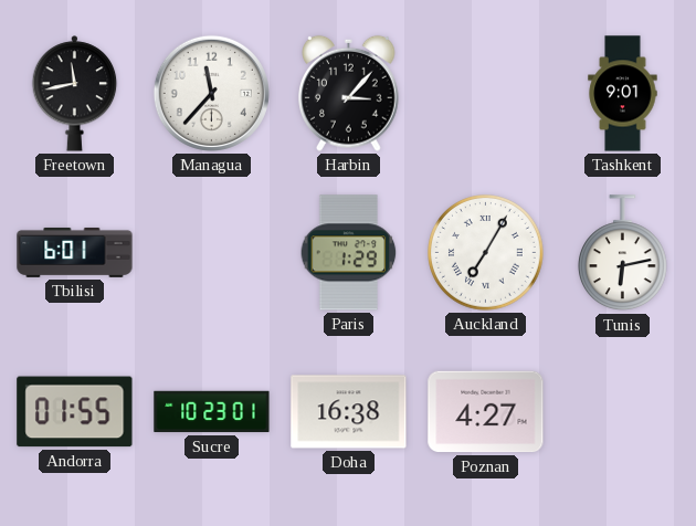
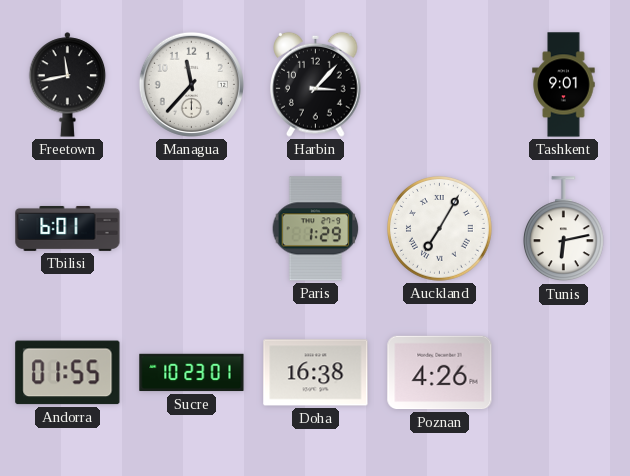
Poznan: 4:27 -> 4:26 (440, 373)
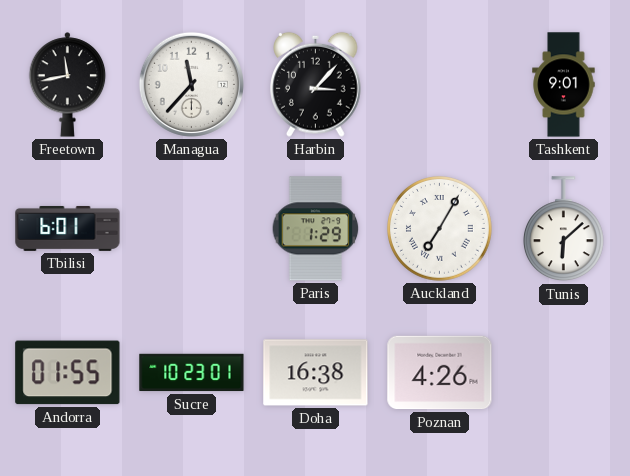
Tunis: 6:13 -> 6:08 (564, 229)
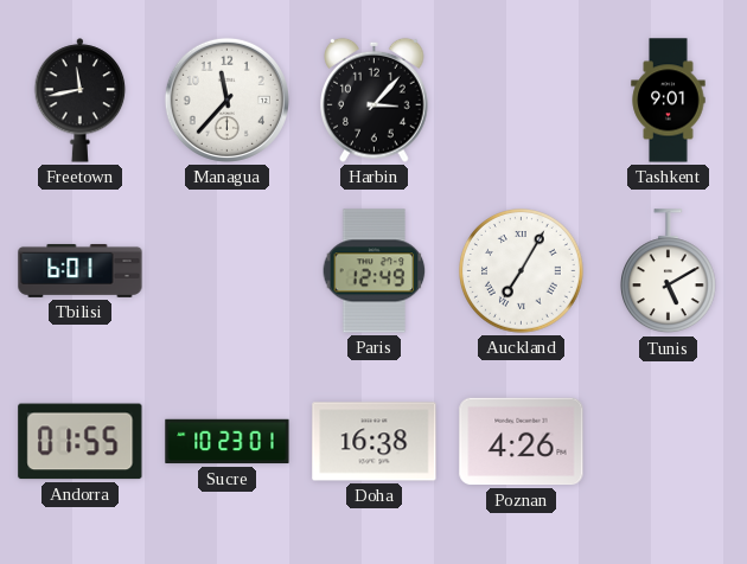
Paris: 1:29 -> 12:49 (375, 271)
Tunis: 6:08 -> 5:10 (669, 271)
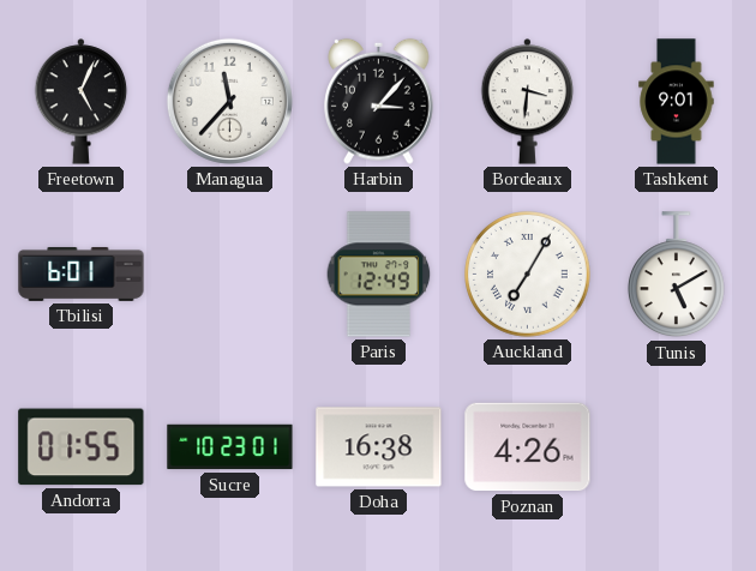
Freetown: 11:43 -> 5:04 (82, 102)
Bordeaux: none -> 3:31 (528, 102)
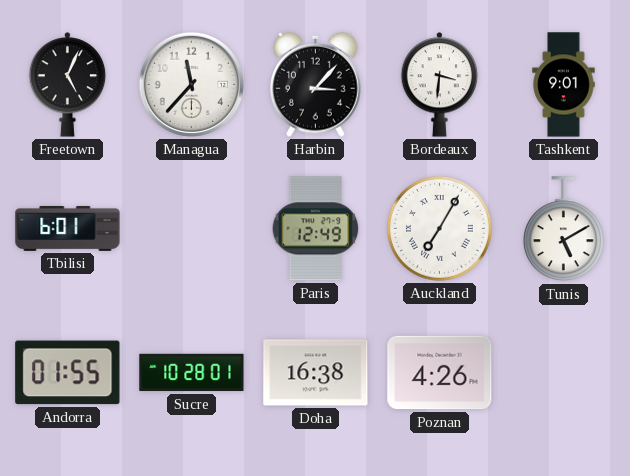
Sucre: 10:23 -> 10:28 (192, 373)
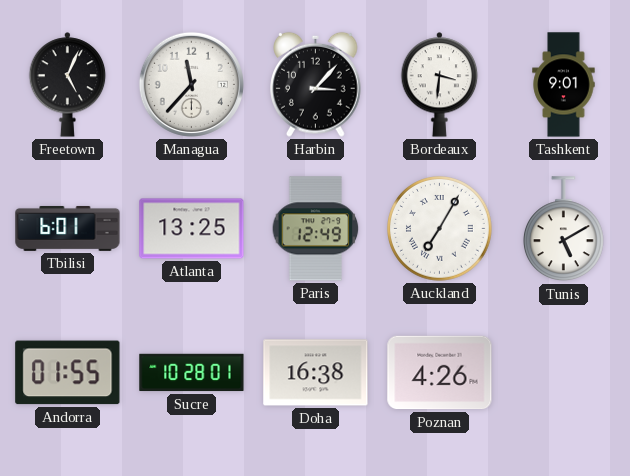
Atlanta: none -> 13:25 (192, 229)
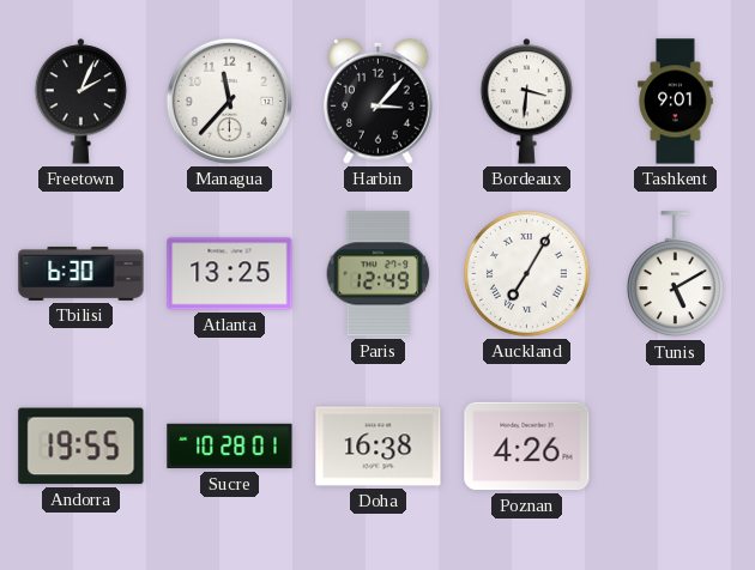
Freetown: 5:04 -> 2:04 (81, 102)
Tbilisi: 6:01 -> 6:30 (81, 273)
Andorra: 01:55 -> 19:55 (81, 447)
